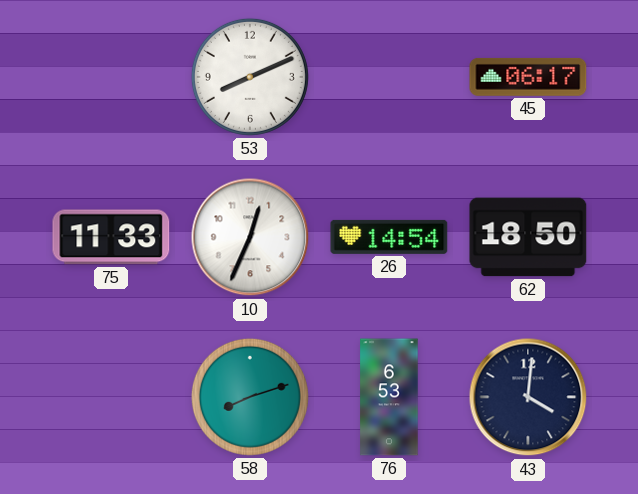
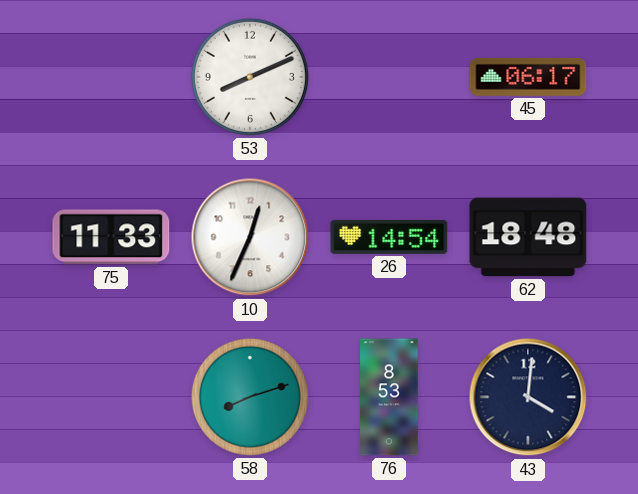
62: 18:50 -> 18:48 (528, 237)
76: 6:53 -> 8:53 (389, 397)
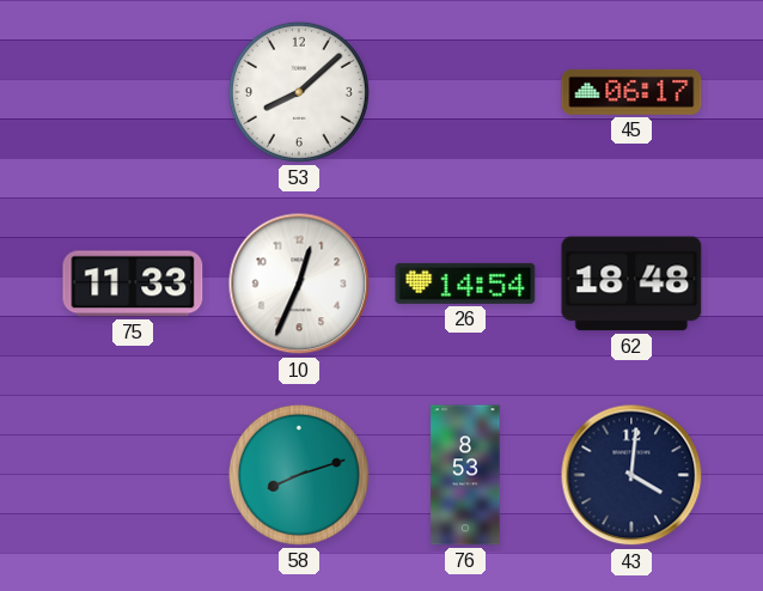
53: 8:11 -> 8:08 (299, 92)
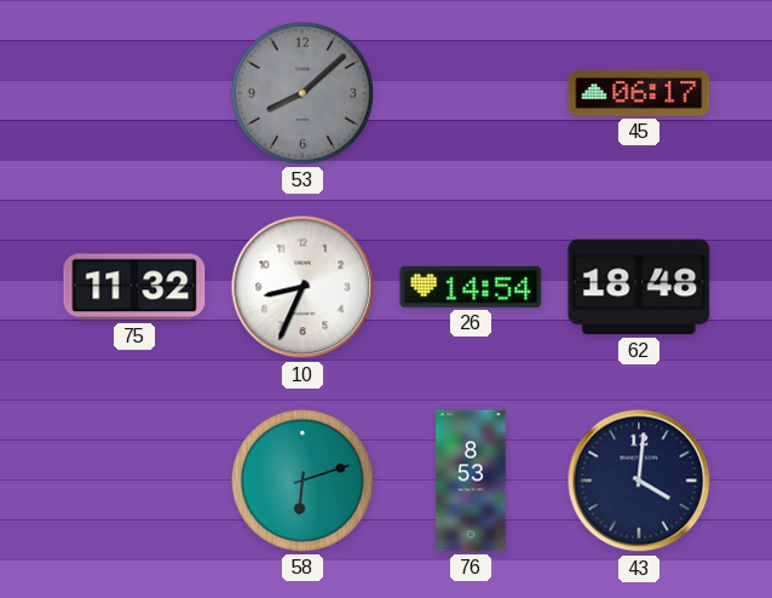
53 dial: white -> grey (303, 93)
75: 11:33 -> 11:32 (134, 287)
10: 12:34 -> 8:34 (303, 287)
58: 8:12 -> 6:12 (303, 481)
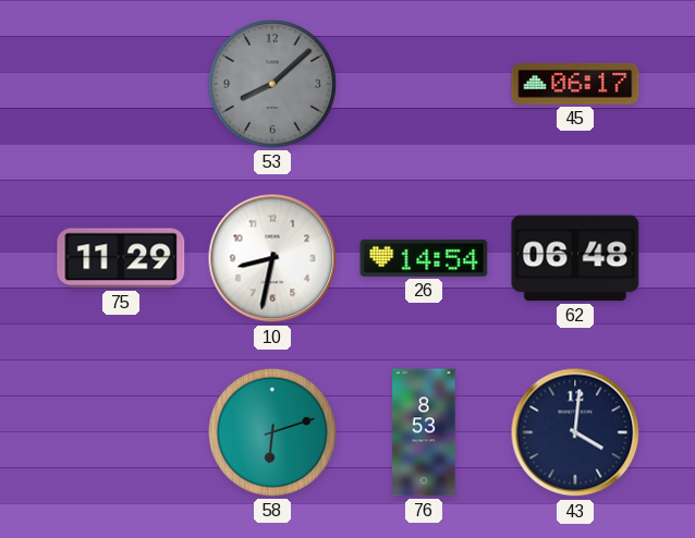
75: 11:32 -> 11:29 (121, 258)
10: 8:34 -> 8:32 (272, 258)
62: 18:48 -> 06:48 (575, 258)
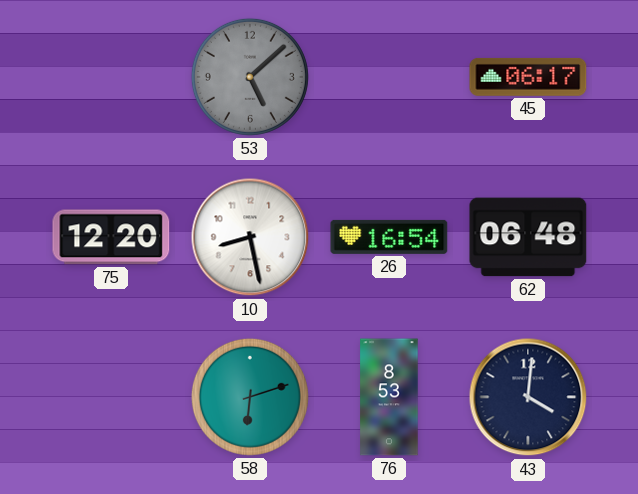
53: 8:08 -> 5:08 (250, 77)
75: 11:29 -> 12:20 (111, 237)
10: 8:32 -> 8:28 (250, 237)
26: 14:54 -> 16:54 (389, 237)
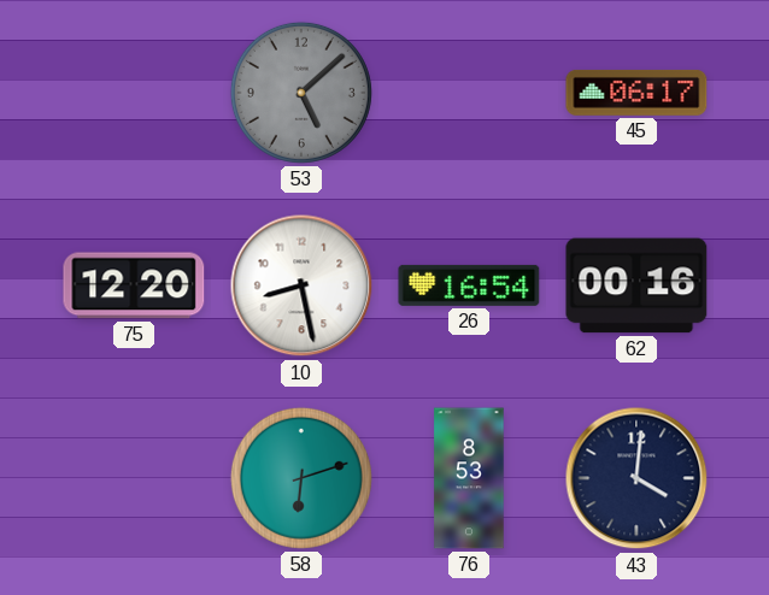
62: 06:48 -> 00:16 (636, 285)
